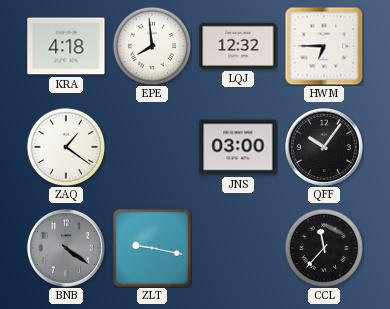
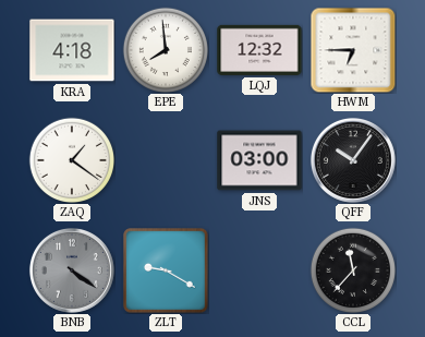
ZLT: 9:17 -> 9:20 (166, 270)
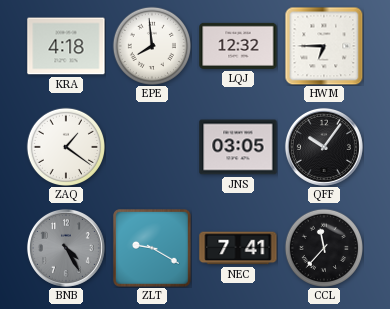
JNS: 03:00 -> 03:05 (238, 147)
BNB: 4:21 -> 4:25 (66, 248)
NEC: none -> 7:41 (238, 248)
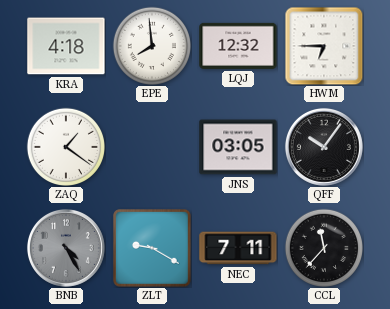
NEC: 7:41 -> 7:11 (238, 248)
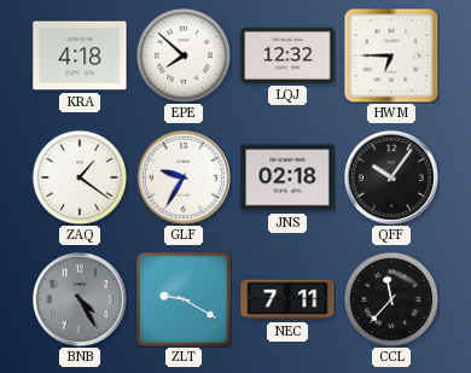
EPE: 7:59 -> 7:52 (182, 54)
GLF: none -> 9:35 (184, 177)
JNS: 03:05 -> 02:18 (287, 177)
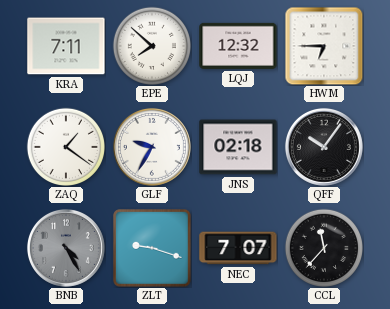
KRA: 4:18 -> 7:11 (66, 46)
ZLT: 9:20 -> 9:18 (152, 248)
NEC: 7:11 -> 7:07 (238, 248)
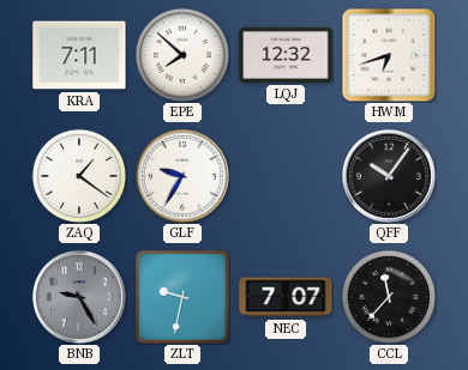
HWM: 6:45 -> 6:42 (389, 55)
JNS: 02:18 -> none (238, 147)
BNB: 4:25 -> 9:25 (79, 297)
ZLT: 9:18 -> 9:32 (182, 297)
